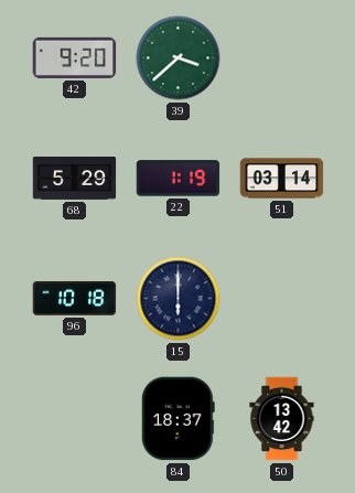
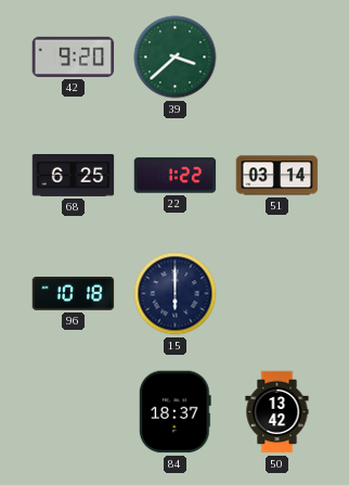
68: 5:29 -> 6:25 (74, 176)
22: 1:19 -> 1:22 (176, 176)
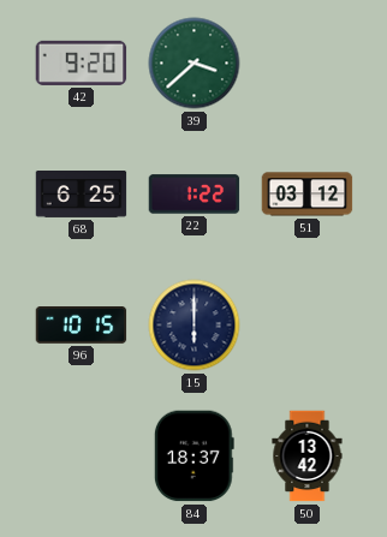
51: 03:14 -> 03:12 (308, 195)
96: 10:18 -> 10:15 (82, 326)
